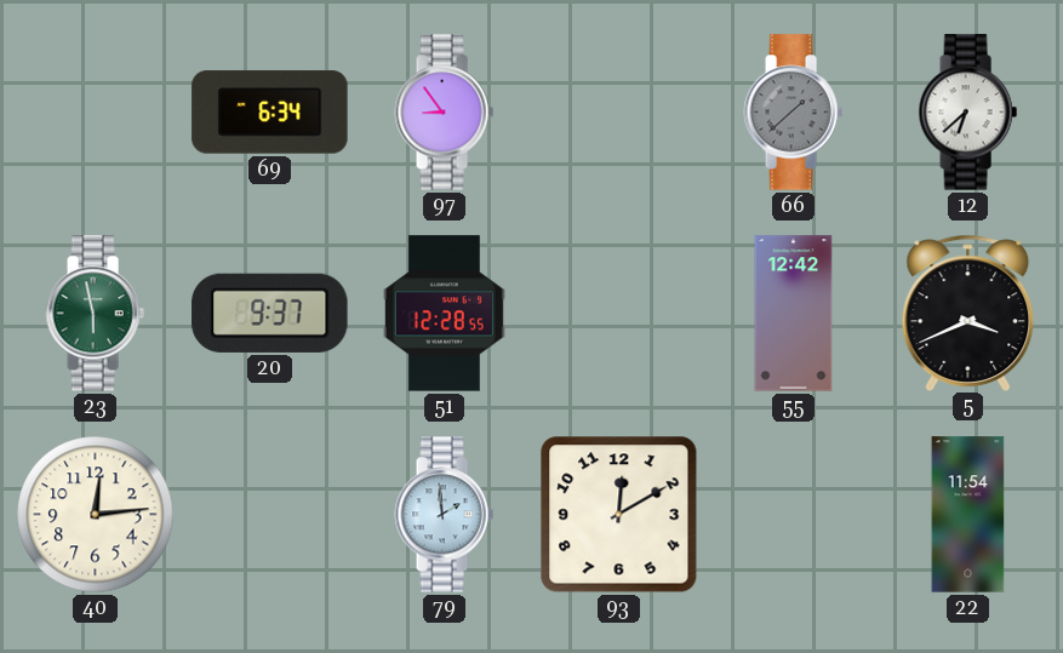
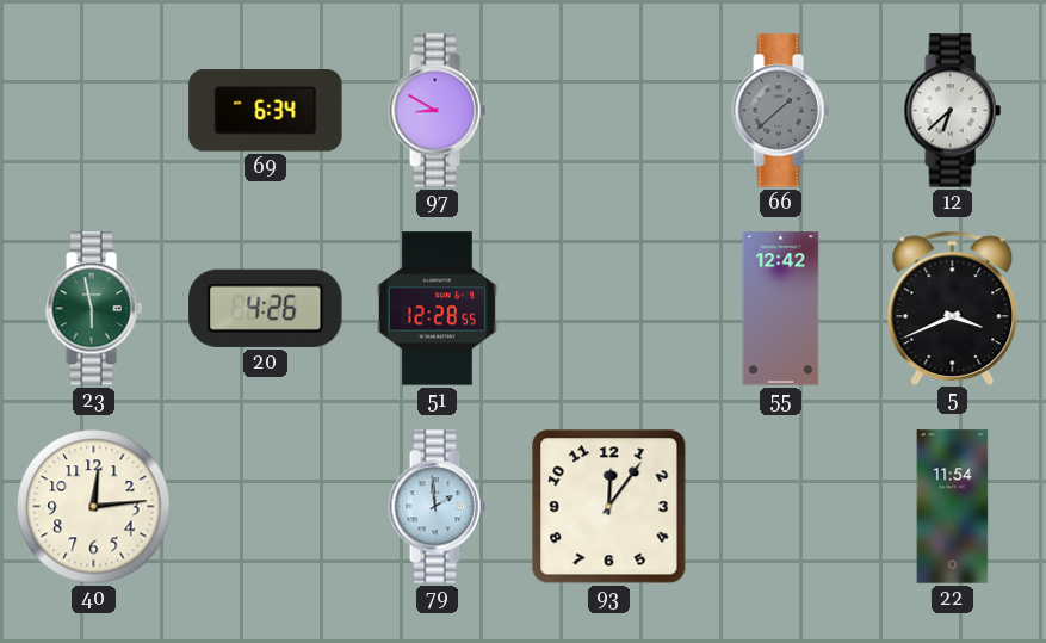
97: 8:54 -> 8:50 (437, 111)
20: 9:37 -> 4:26 (266, 308)
93: 12:10 -> 12:06 (609, 507)
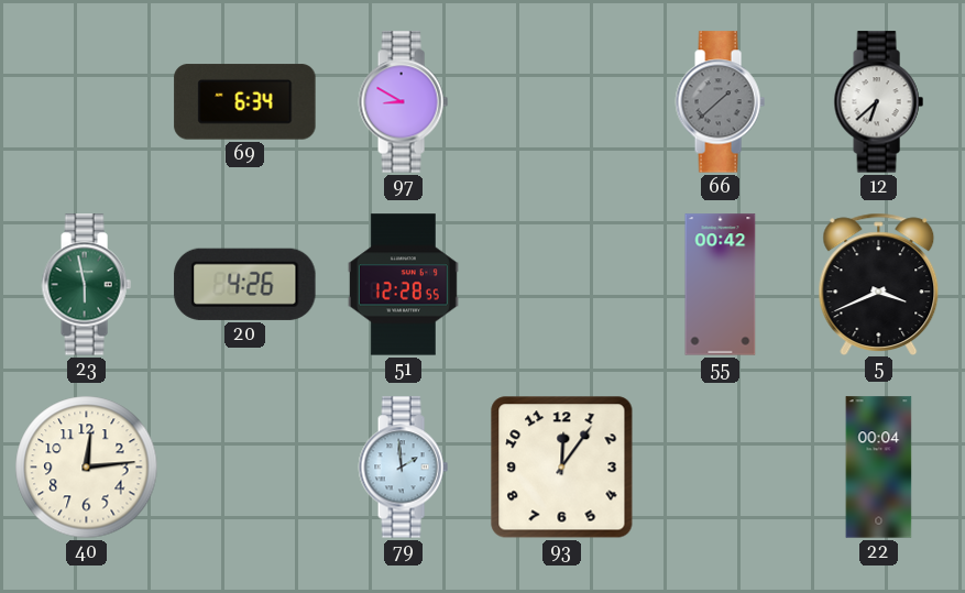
55: 12:42 -> 00:42 (721, 285)
22: 11:54 -> 00:04 (879, 468)
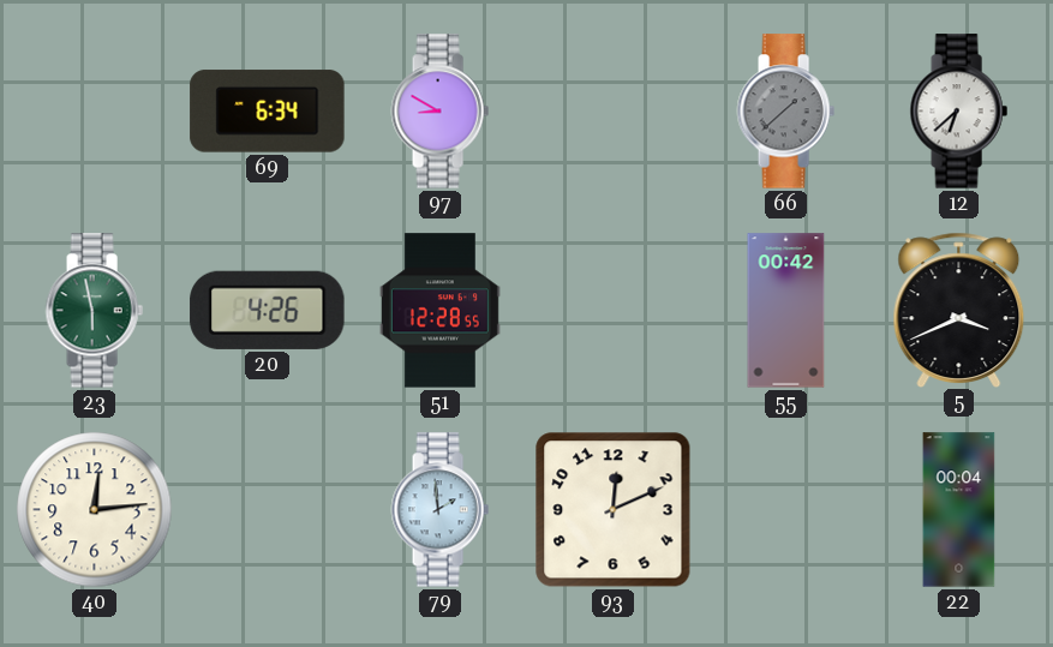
93: 12:06 -> 12:11 (614, 510)
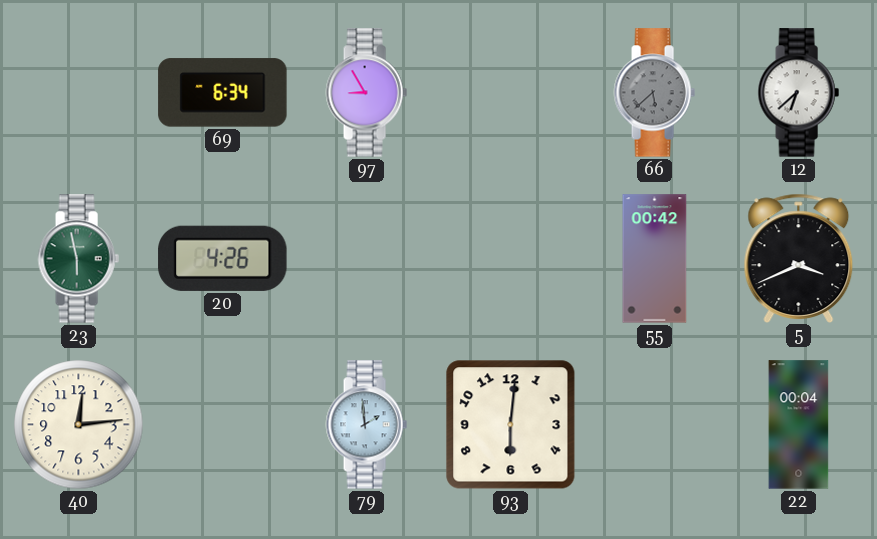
97: 8:50 -> 8:55 (366, 93)
66: 1:38 -> 5:38 (654, 93)
51: 12:28 -> none (439, 311)
93: 12:11 -> 6:01 (511, 425)
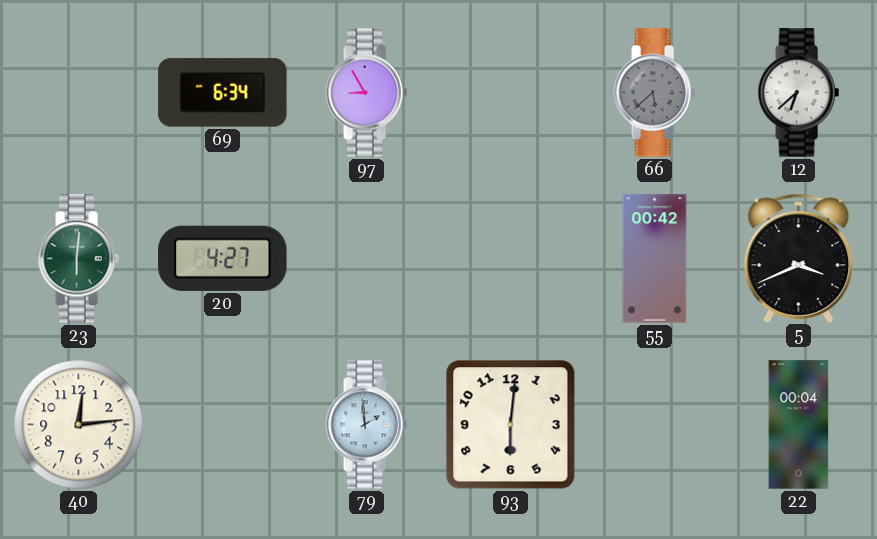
23: 5:58 -> 6:01 (78, 259)
20: 4:26 -> 4:27 (223, 258)
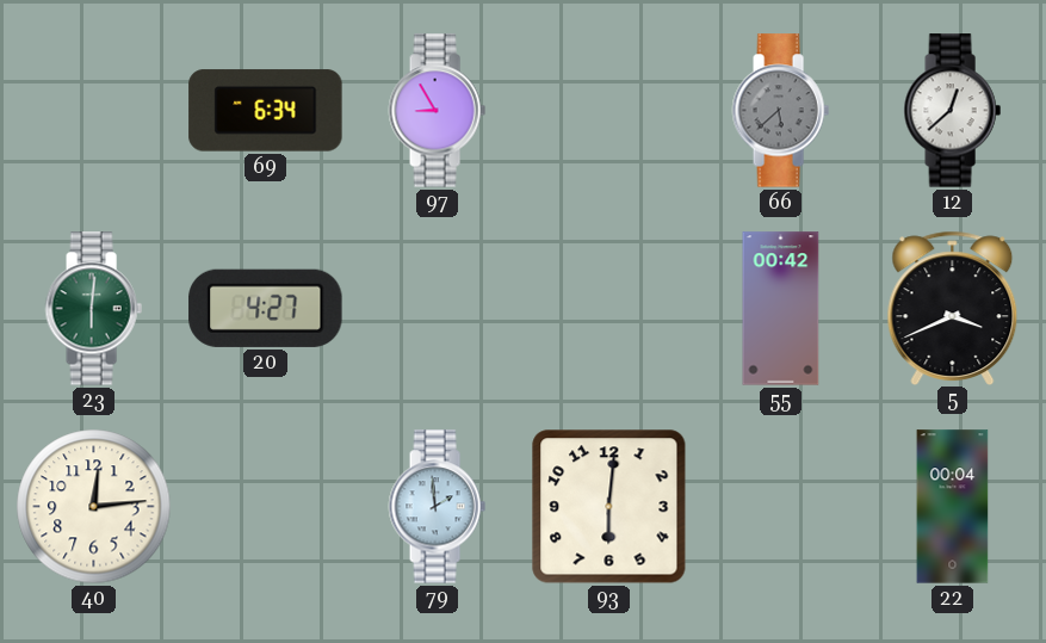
12: 6:38 -> 12:38 (952, 111)
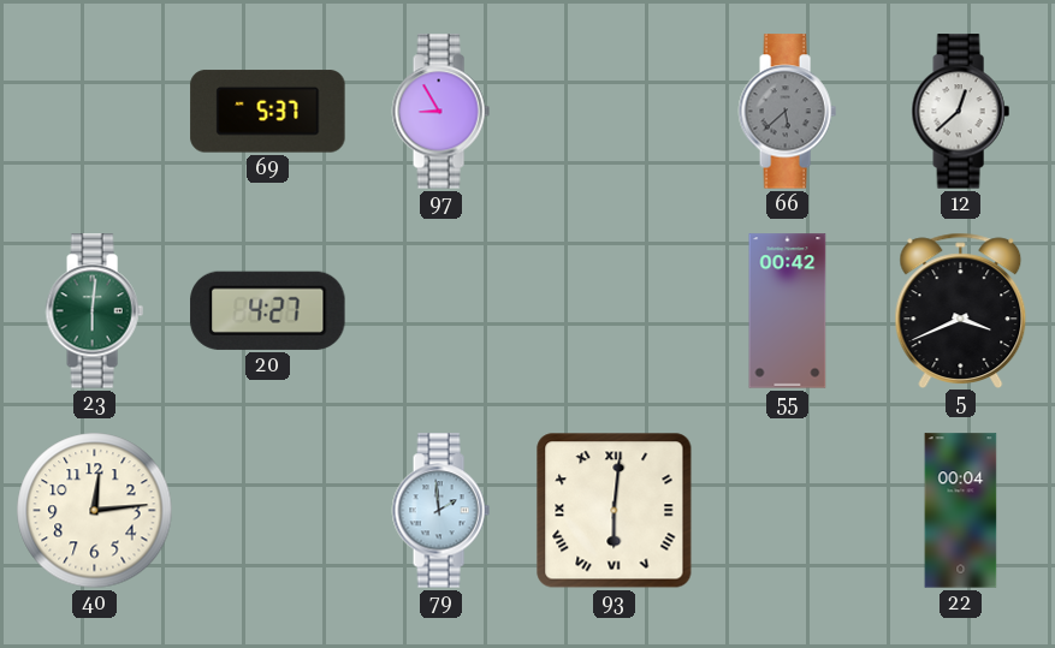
69: 6:34 -> 5:37 (268, 112)
93 numerals: Arabic -> Roman (615, 511)
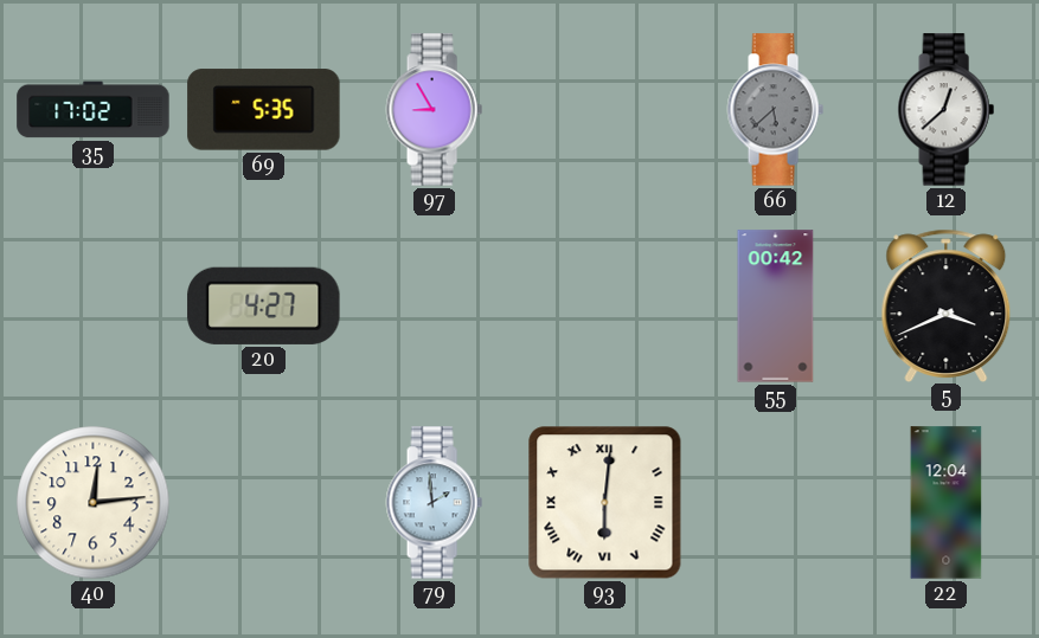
35: none -> 17:02 (94, 110)
69: 5:37 -> 5:35 (264, 110)
23: 6:01 -> none (94, 311)
22: 00:04 -> 12:04 (947, 503)
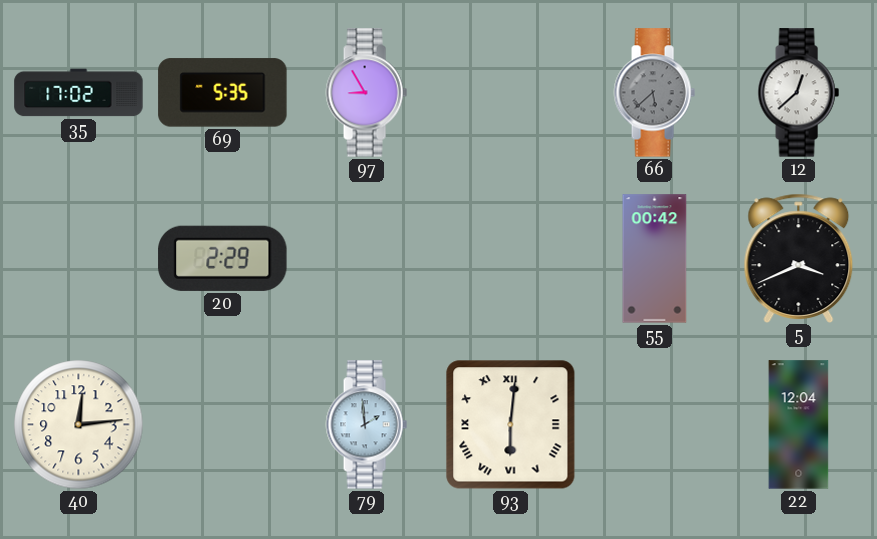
20: 4:27 -> 2:29 (223, 258)
